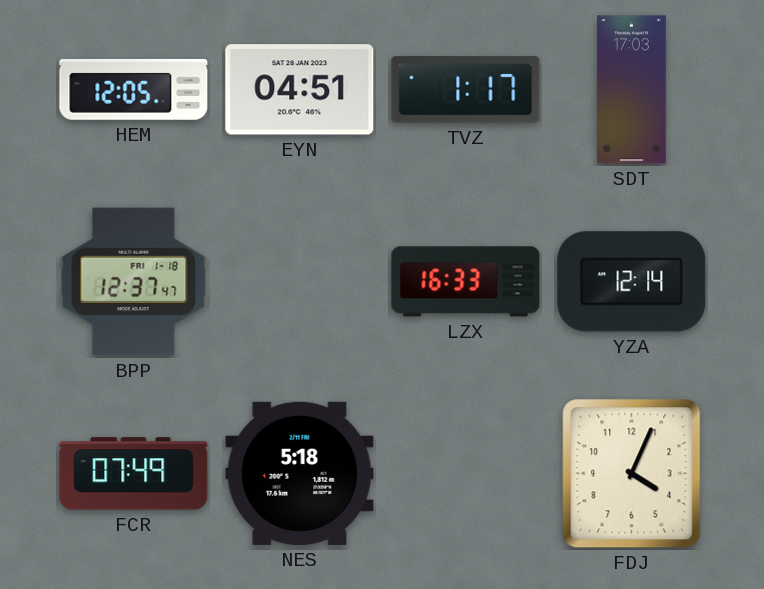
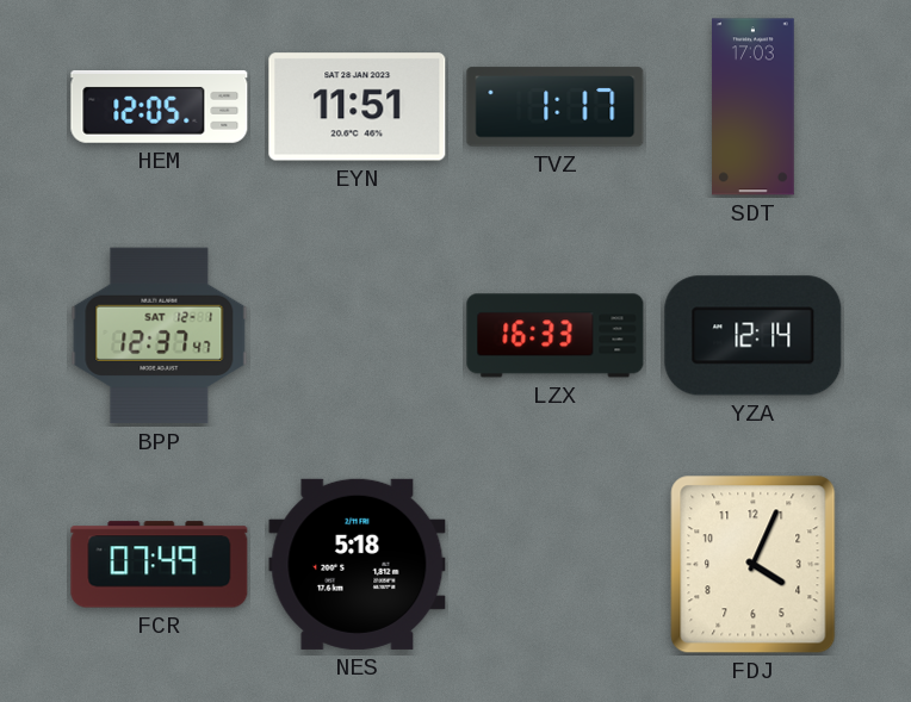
EYN: 04:51 -> 11:51 (358, 107)
BPP date: FRI 1-18 -> SAT 12-1 (160, 336)
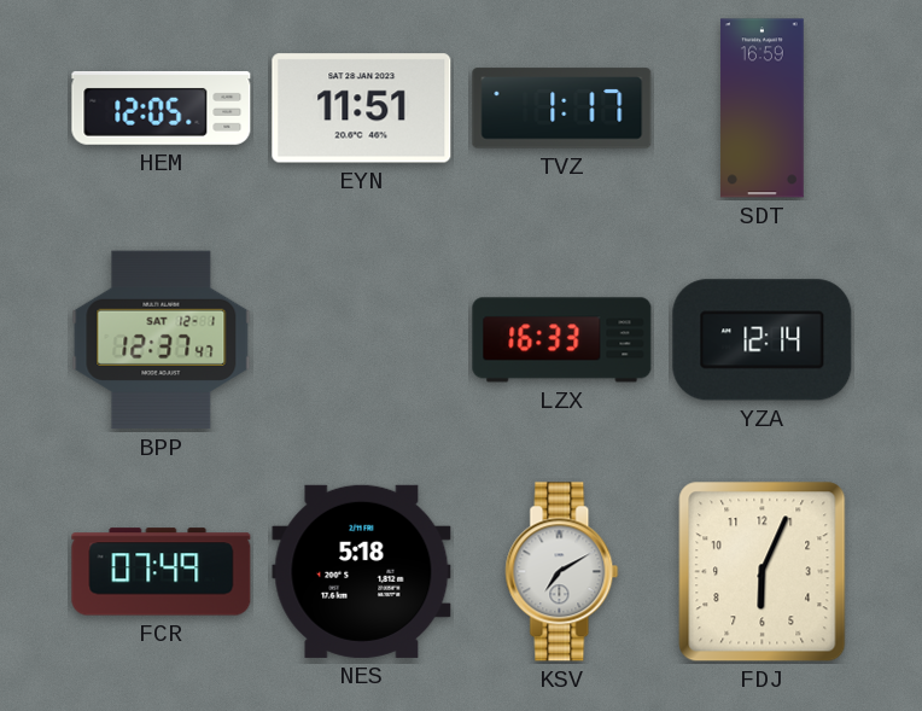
SDT: 17:03 -> 16:59 (763, 109)
KSV: none -> 7:10 (562, 572)
FDJ: 4:04 -> 6:04 (763, 572)
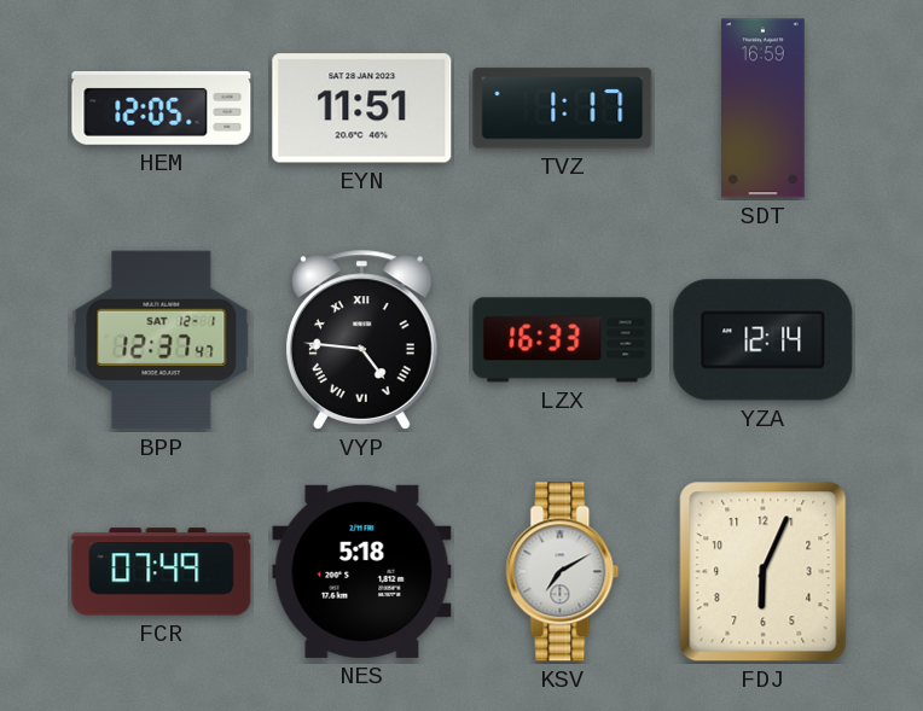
VYP: none -> 4:46 (362, 339)
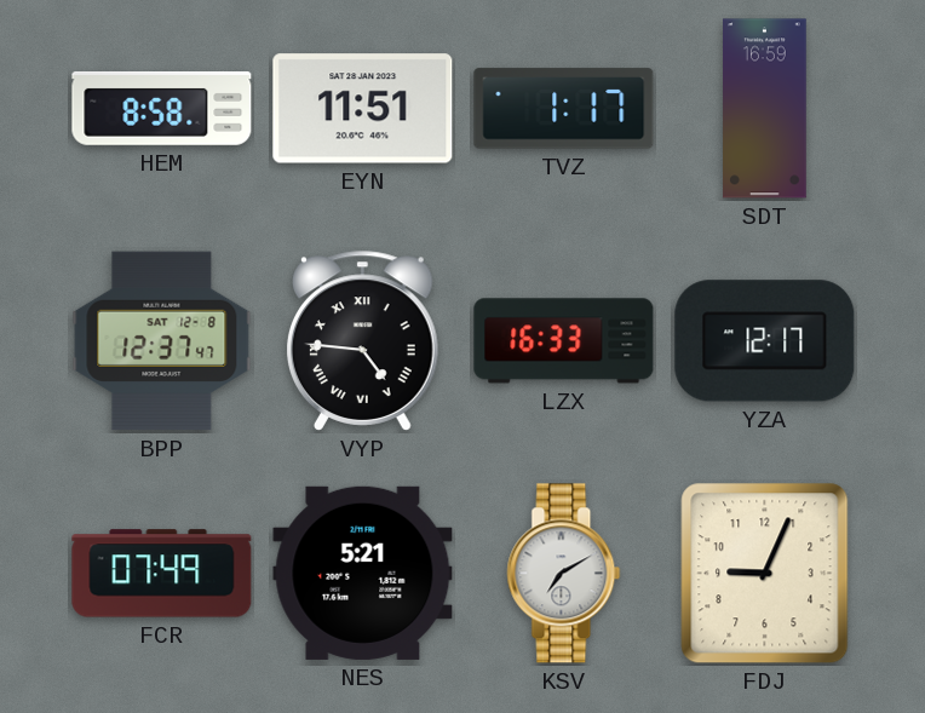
HEM: 12:05 -> 8:58 (162, 108)
BPP date: SAT 12-1 -> SAT 12-8 (162, 341)
YZA: 12:14 -> 12:17 (765, 341)
NES: 5:18 -> 5:21 (363, 573)
FDJ: 6:04 -> 9:04 (765, 574)
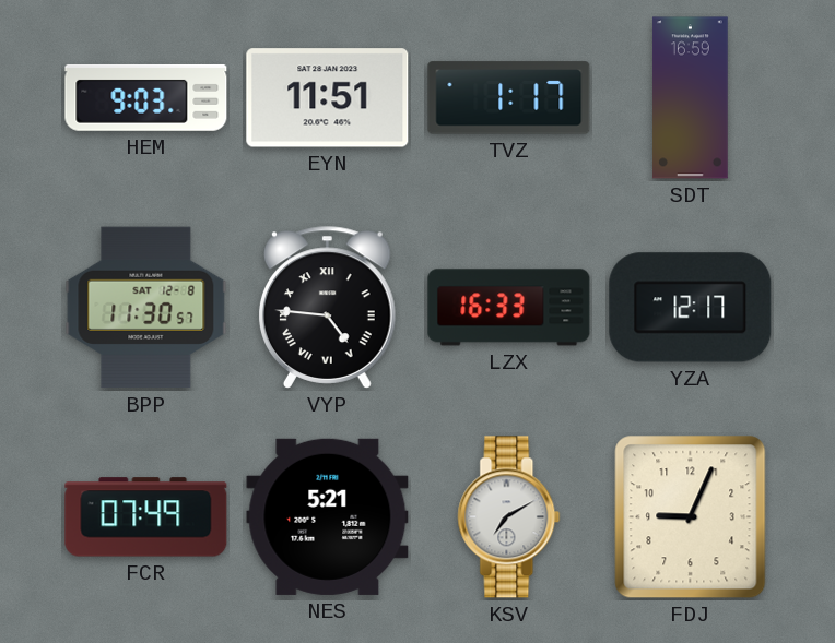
HEM: 8:58 -> 9:03 (146, 97)
BPP: 12:37 -> 11:30 (146, 308)
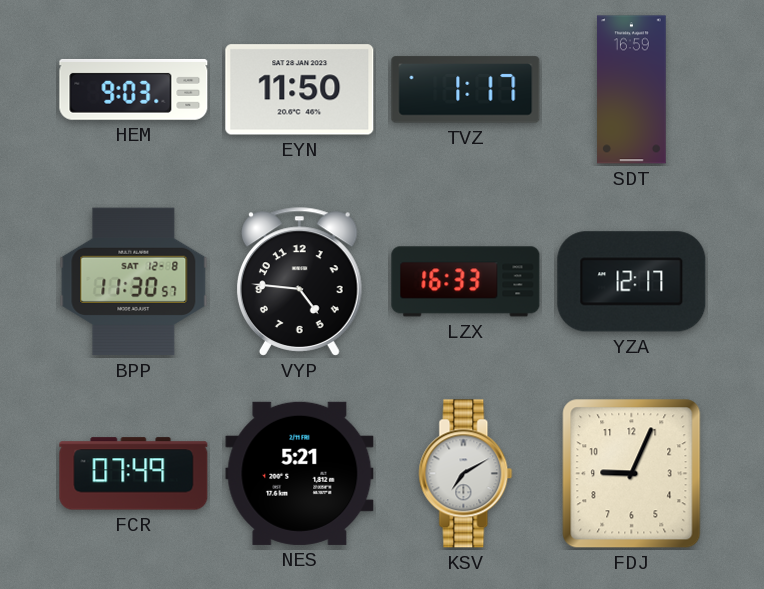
EYN: 11:51 -> 11:50 (300, 90)
VYP numerals: Roman -> Arabic (300, 281)
